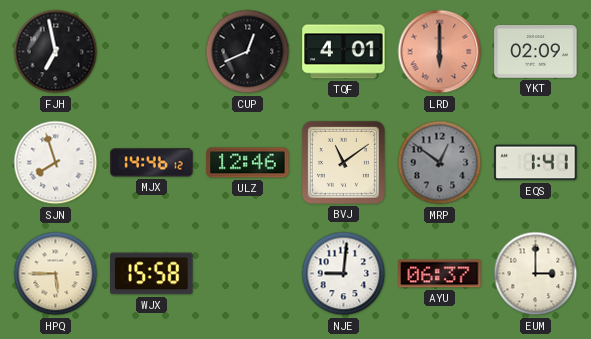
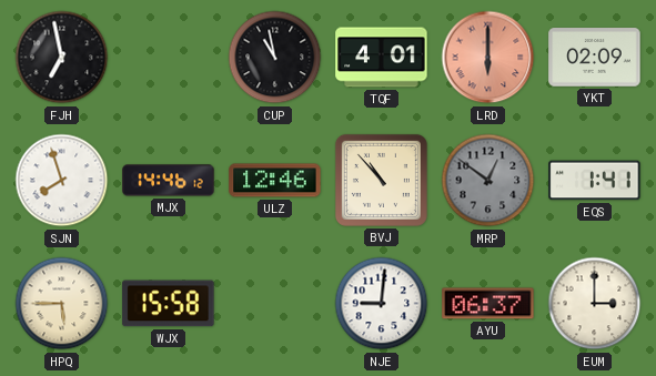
CUP: 12:41 -> 10:58 (275, 58)
BVJ: 11:09 -> 10:53 (381, 180)
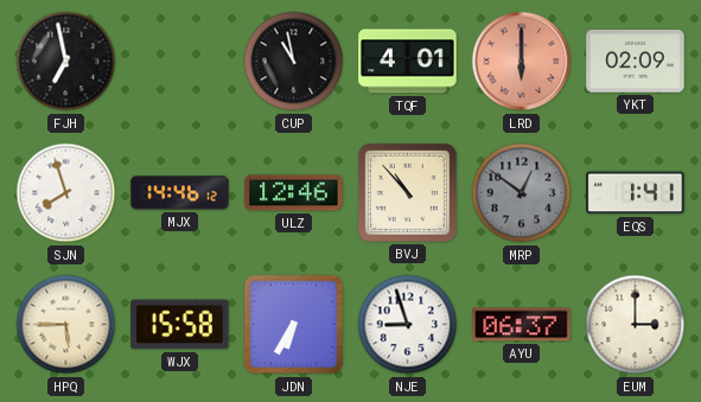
JDN: none -> 6:35 (294, 325)
NJE: 9:01 -> 8:57 (408, 325)
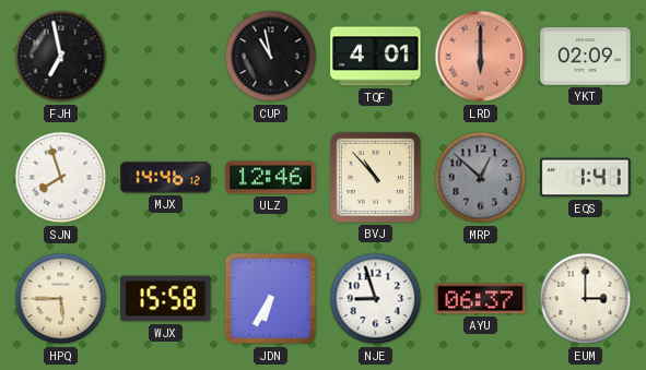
MRP: 12:51 -> 12:52 (481, 178)
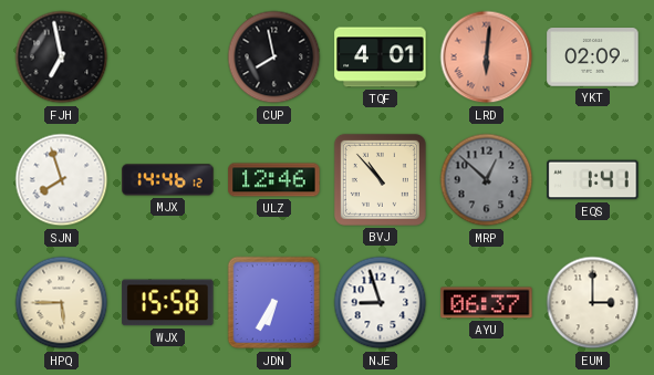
CUP: 10:58 -> 7:58 (274, 58)
LRD: 6:00 -> 6:01 (487, 58)
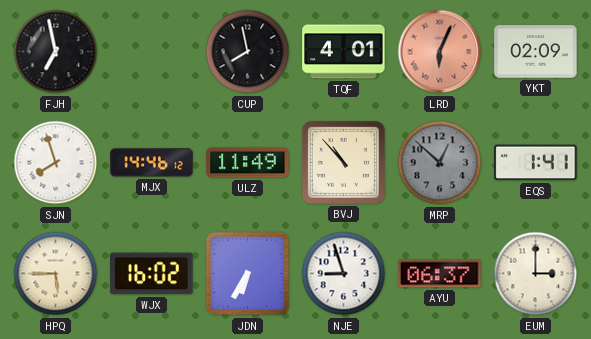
LRD: 6:01 -> 6:04 (440, 52)
ULZ: 12:46 -> 11:49 (248, 163)
WJX: 15:58 -> 16:02 (152, 274)
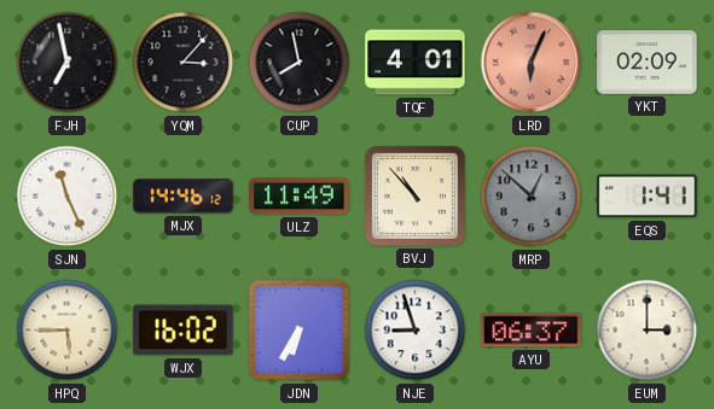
YQM: none -> 3:07 (184, 63)
SJN: 7:57 -> 11:26 (68, 197)
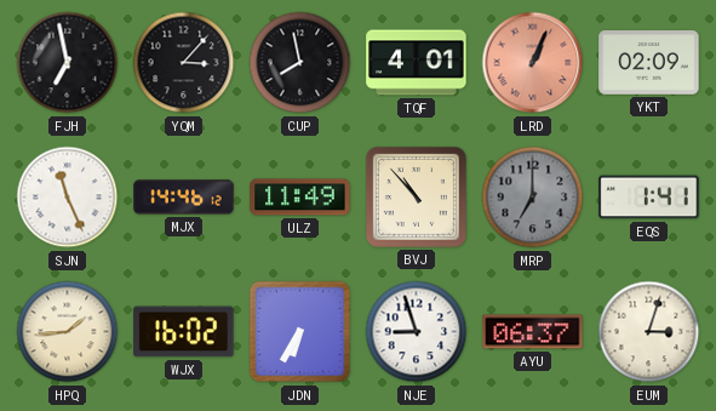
LRD: 6:04 -> 1:04 (533, 63)
MRP: 12:52 -> 7:00 (533, 198)
HPQ: 5:45 -> 1:44 (68, 332)
EUM: 3:00 -> 3:03 (649, 332)
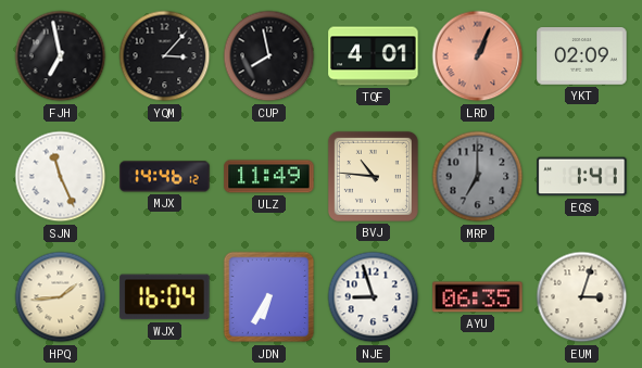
BVJ: 10:53 -> 10:46 (373, 176)
WJX: 16:02 -> 16:04 (165, 297)
AYU: 06:37 -> 06:35 (478, 297)
